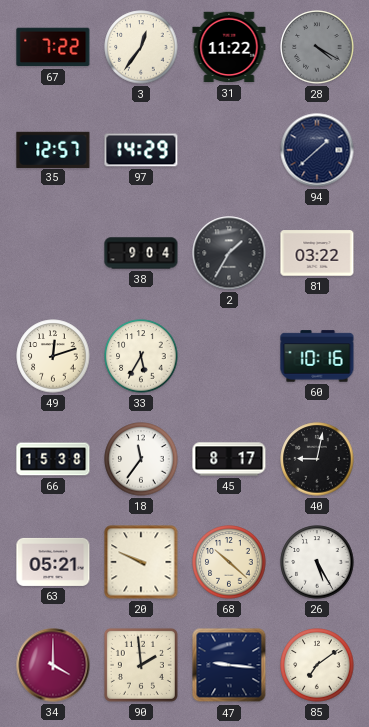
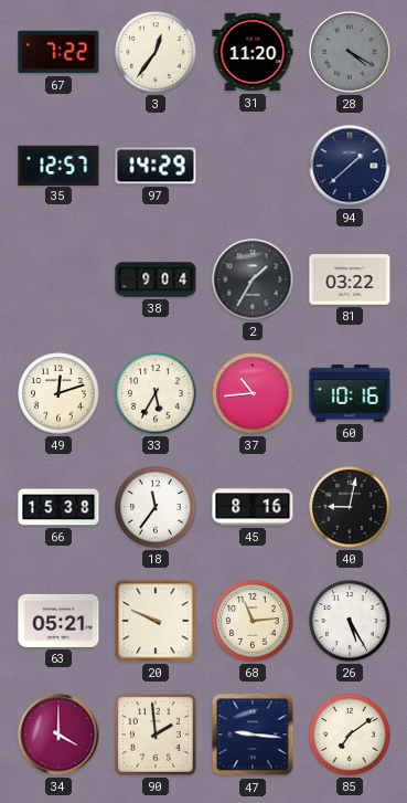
31: 11:22 -> 11:20 (253, 52)
37: none -> 10:44 (253, 393)
45: 8:17 -> 8:16 (253, 507)
68: 10:22 -> 11:14 (253, 621)
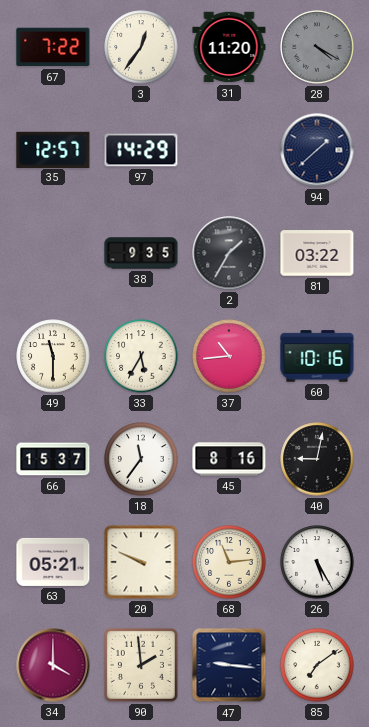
38: 9:04 -> 9:35 (141, 253)
49: 12:12 -> 11:30 (53, 356)
66: 15:38 -> 15:37 (53, 459)
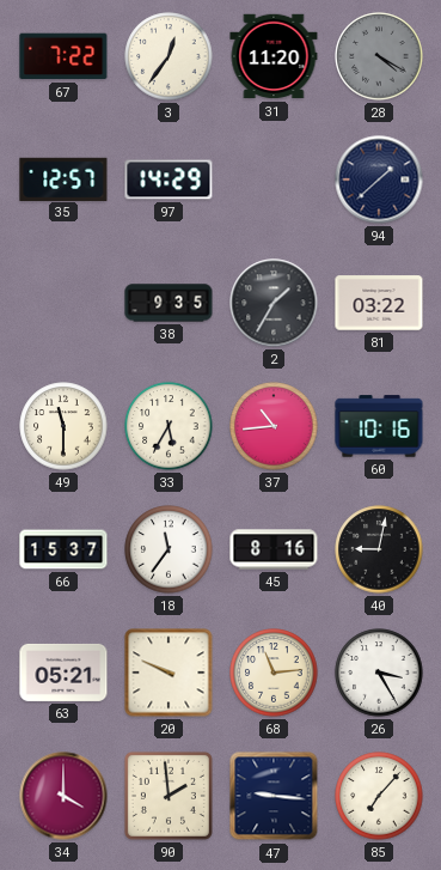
26: 5:25 -> 3:25 (379, 673)
85: 7:09 -> 7:07 (379, 796)
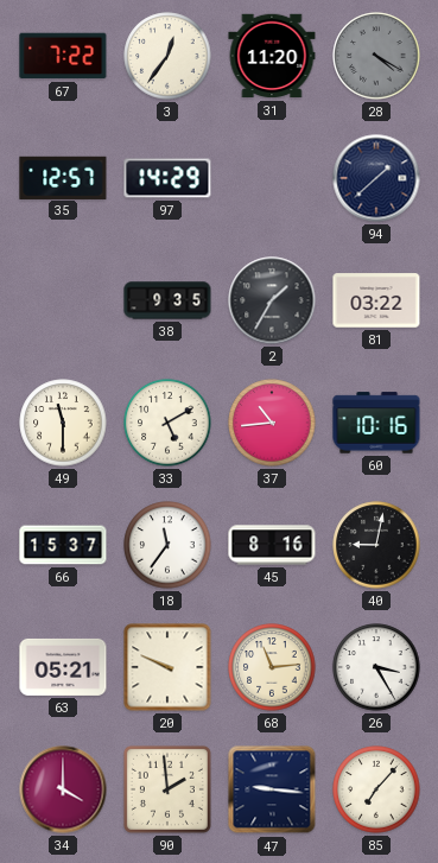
33: 5:35 -> 5:10 (167, 423)
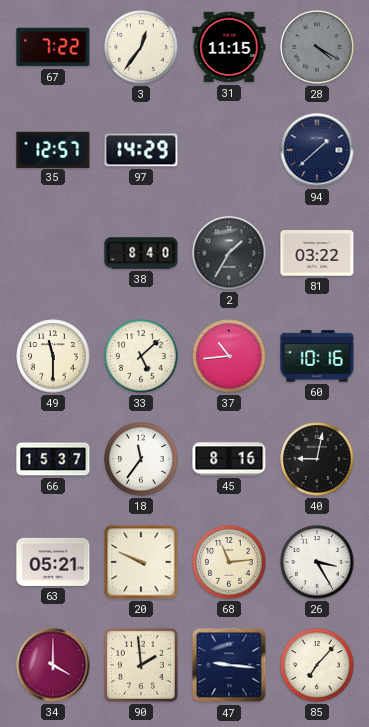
31: 11:20 -> 11:15 (229, 47)
38: 9:35 -> 8:40 (141, 253)
33: 5:10 -> 5:08 (141, 356)
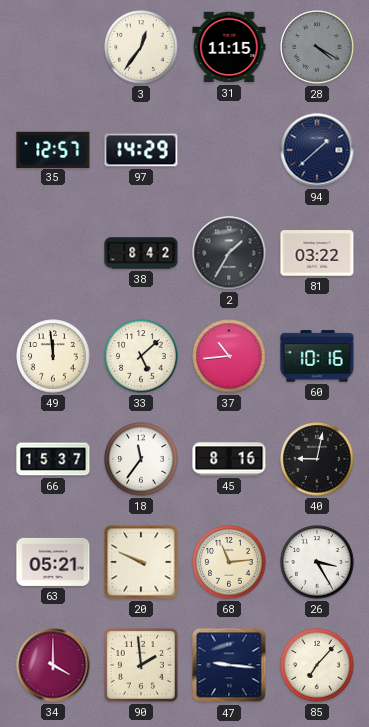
67: 7:22 -> none (53, 47)
38: 8:40 -> 8:42 (141, 253)
49: 11:30 -> 11:59 (53, 356)
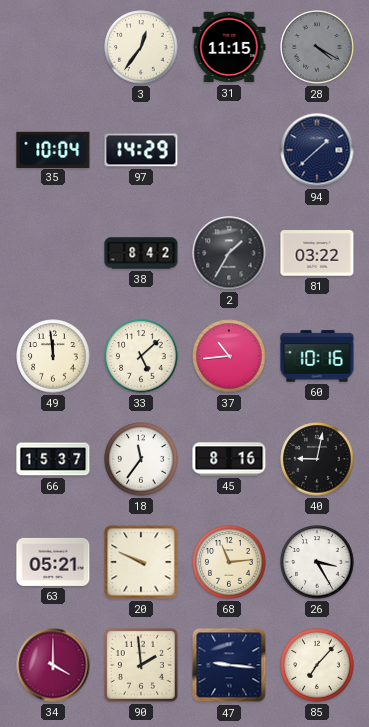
35: 12:57 -> 10:04 (53, 149)
